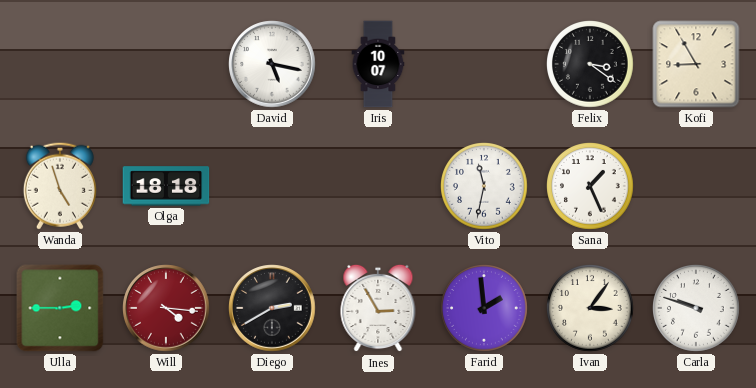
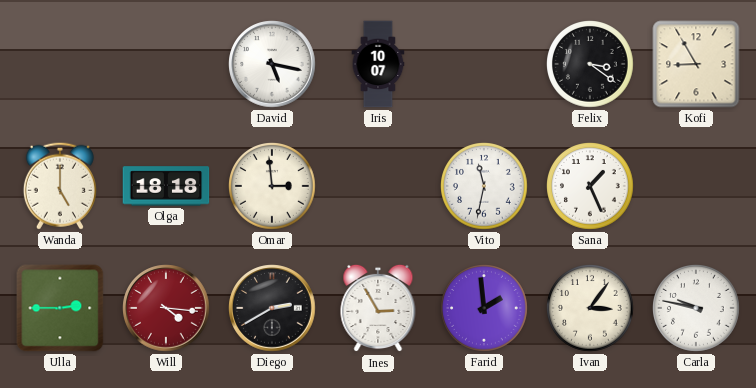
Wanda: 4:57 -> 5:00 (60, 186)
Omar: none -> 2:59 (273, 187)
Carla: 9:48 -> 9:47 (697, 309)
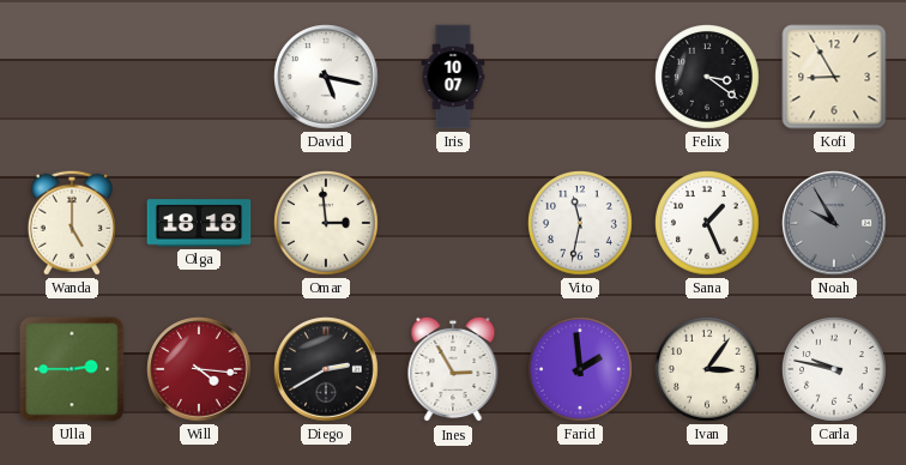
Noah: none -> 9:55 (834, 223)
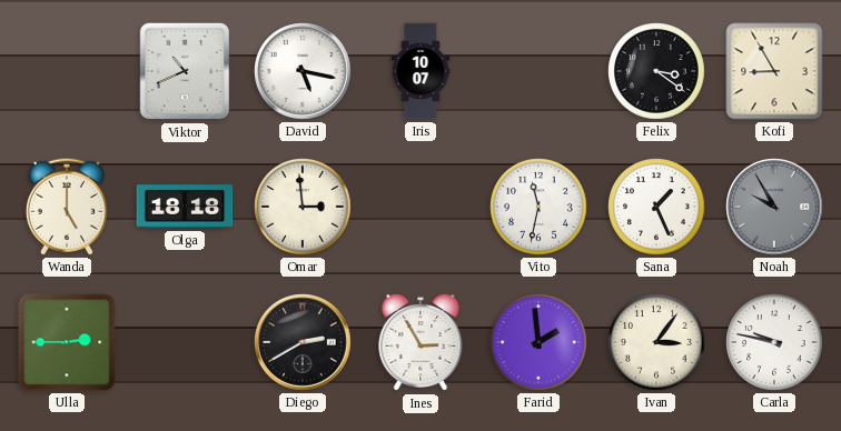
Viktor: none -> 10:41 (185, 71)
Will: 4:16 -> none (199, 369)
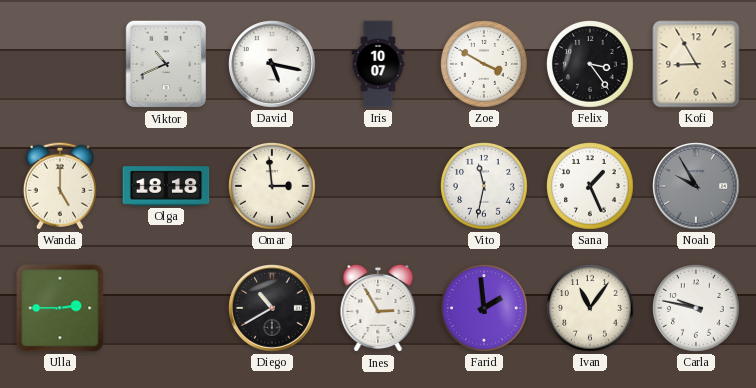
Zoe: none -> 3:50 (485, 65)
Felix: 3:21 -> 3:24 (591, 65)
Diego: 2:40 -> 10:40 (272, 308)
Ivan: 3:06 -> 11:06 (591, 309)
